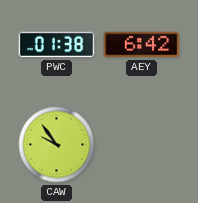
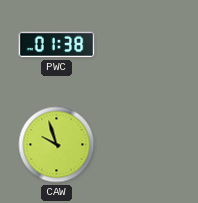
AEY: 6:42 -> none (142, 45)
CAW: 9:54 -> 9:57 (57, 145)
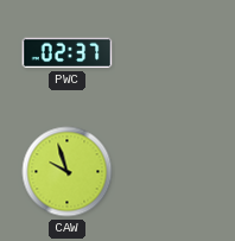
PWC: 01:38 -> 02:37 (68, 53)
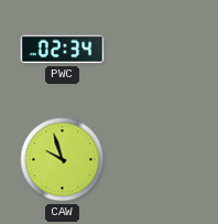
PWC: 02:37 -> 02:34 (63, 50)
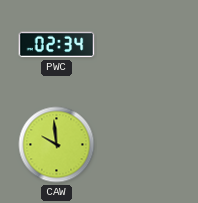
CAW: 9:57 -> 9:59 (57, 145)
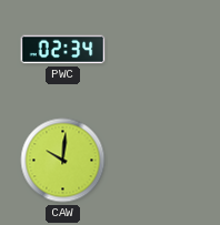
CAW: 9:59 -> 10:01 (63, 161)
